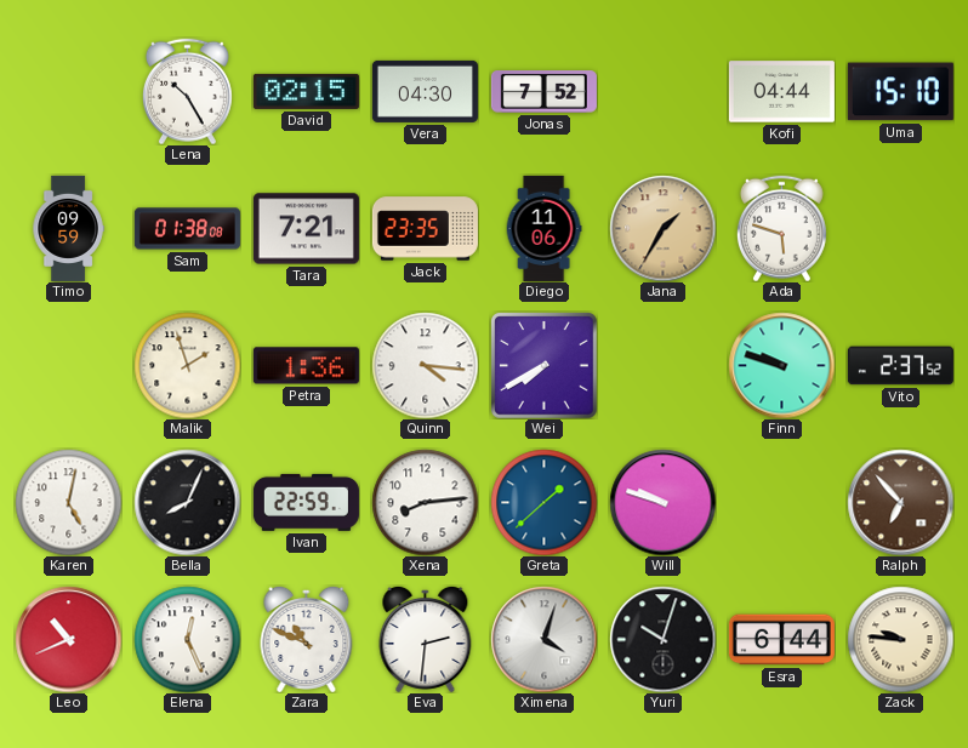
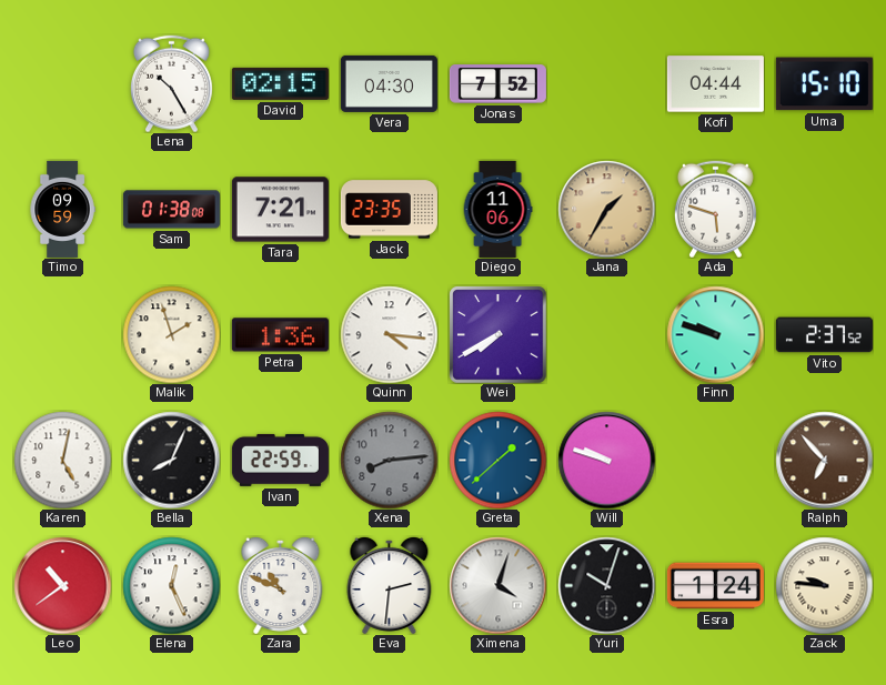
Xena dial: white -> grey (389, 460)
Leo: 10:41 -> 10:39 (62, 585)
Esra: 6:44 -> 1:24 (715, 586)
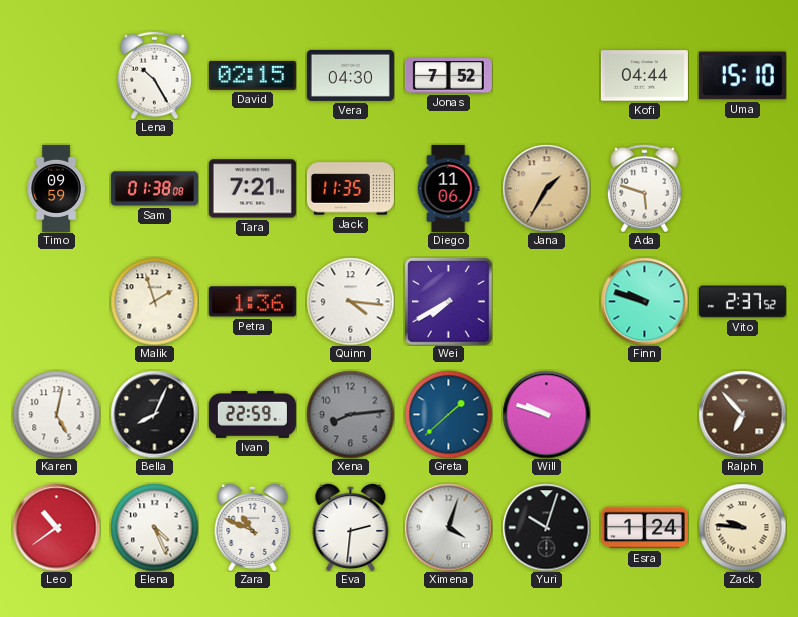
Jack: 23:35 -> 11:35 (350, 189)
Elena: 12:26 -> 4:26 (154, 527)
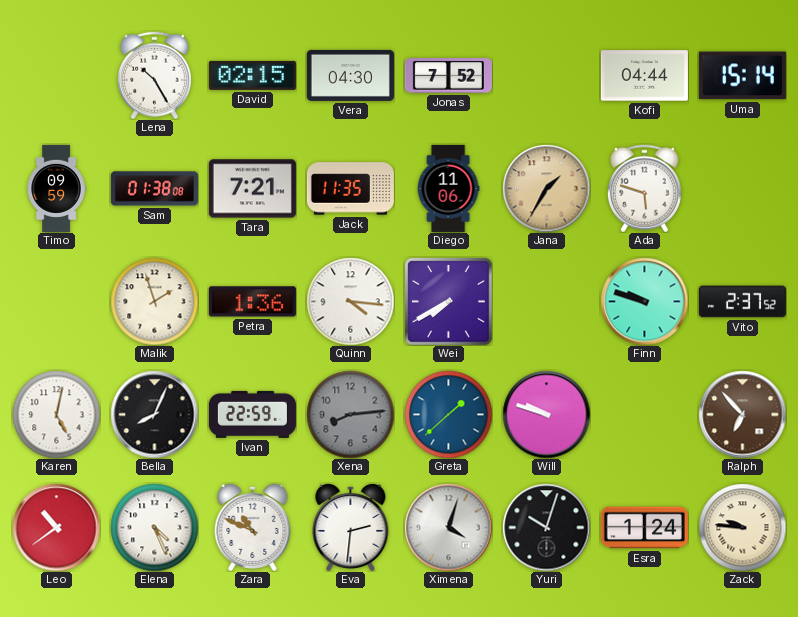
Uma: 15:10 -> 15:14 (742, 76)
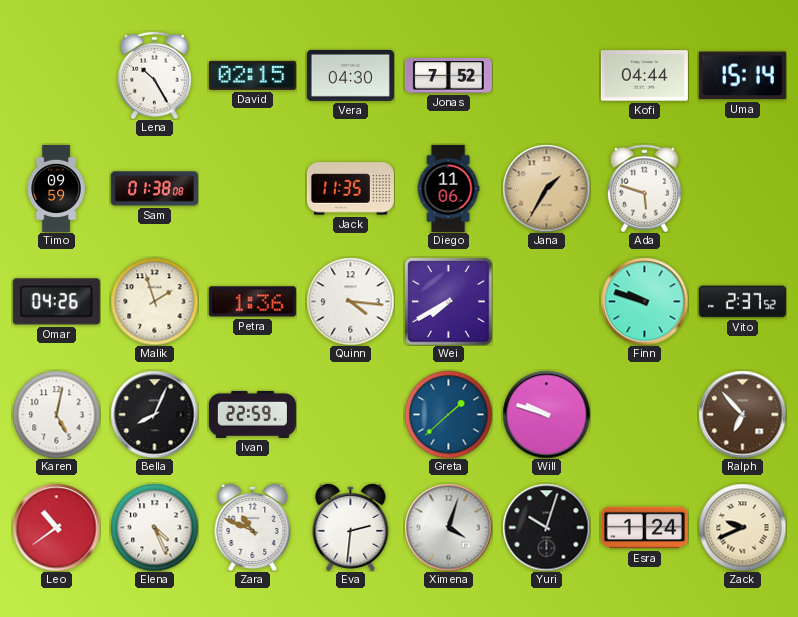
Tara: 7:21 -> none (252, 189)
Omar: none -> 04:26 (56, 302)
Xena: 8:14 -> none (350, 414)
Zack: 9:46 -> 9:41 (742, 527)
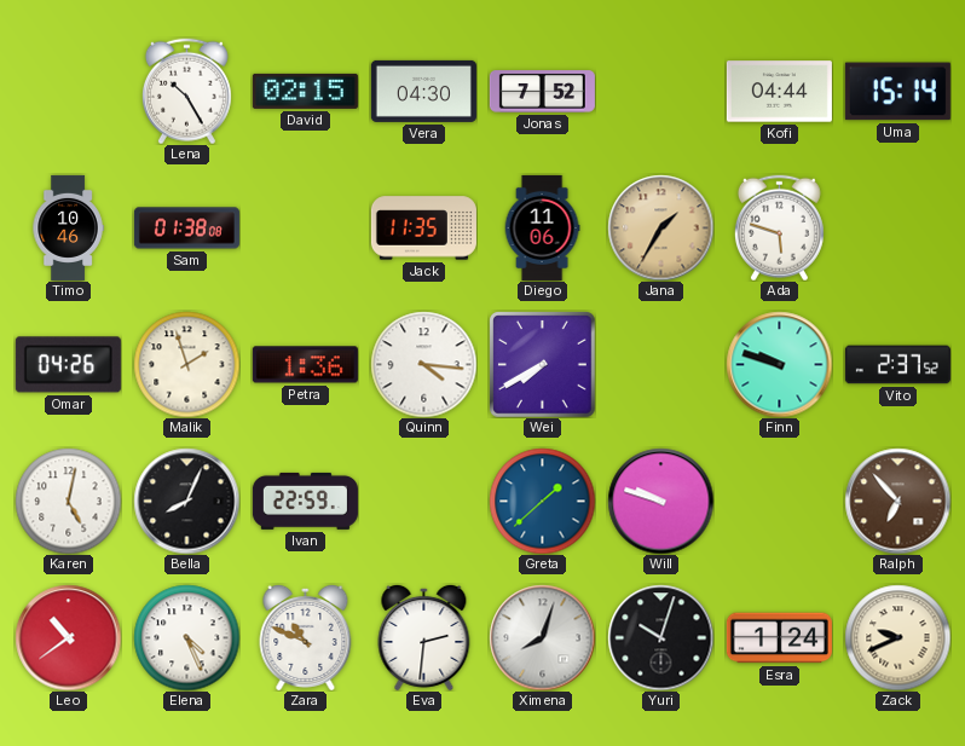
Timo: 09:59 -> 10:46 (68, 227)
Ximena: 4:03 -> 8:03 (542, 637)
